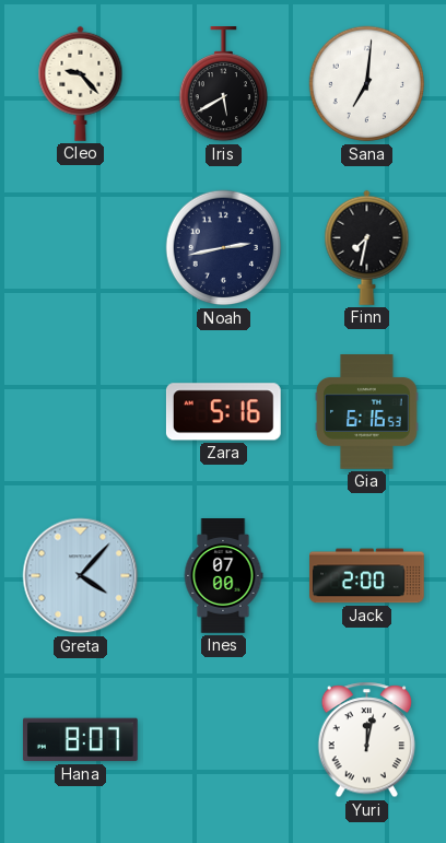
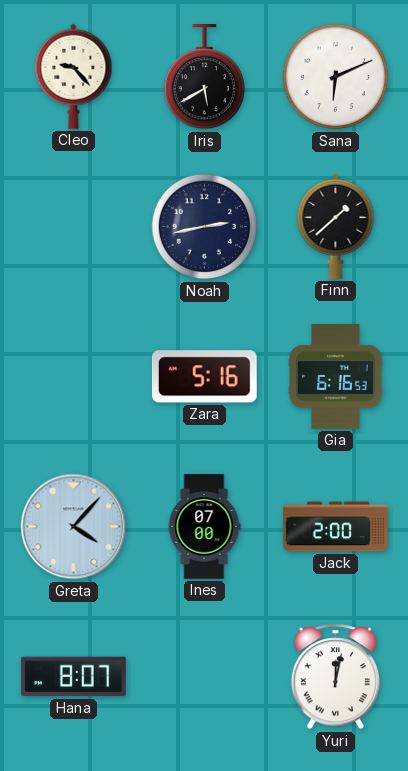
Sana: 7:01 -> 6:11 (336, 77)
Finn: 7:32 -> 1:38 (336, 226)
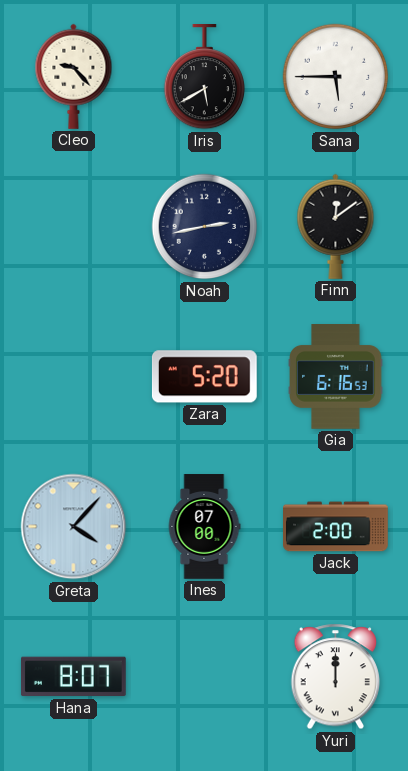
Sana: 6:11 -> 5:45 (336, 77)
Finn: 1:38 -> 12:09 (336, 226)
Zara: 5:16 -> 5:20 (204, 377)
Yuri: 12:02 -> 12:00 (336, 677)
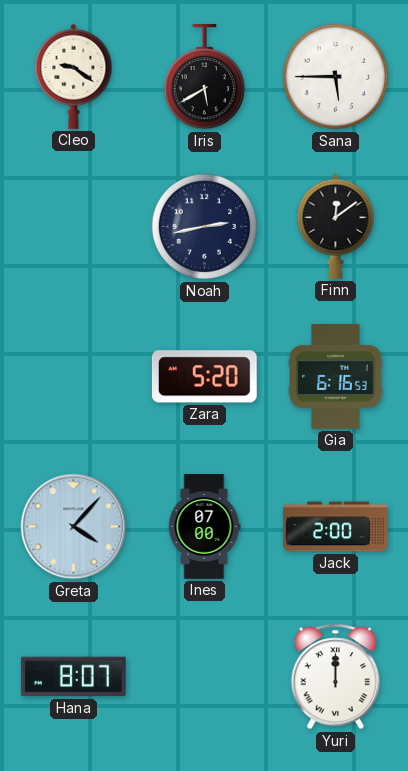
Cleo: 9:23 -> 9:21 (74, 76)
